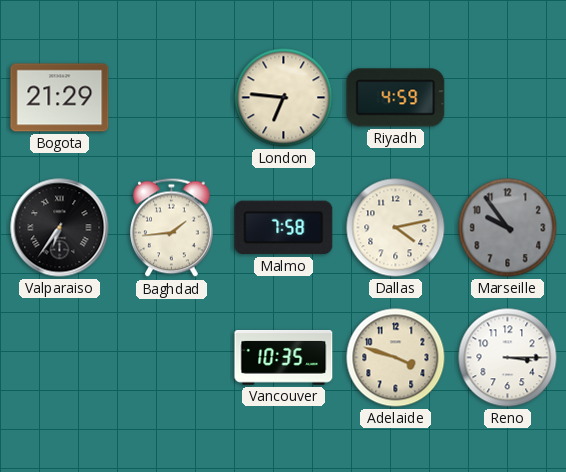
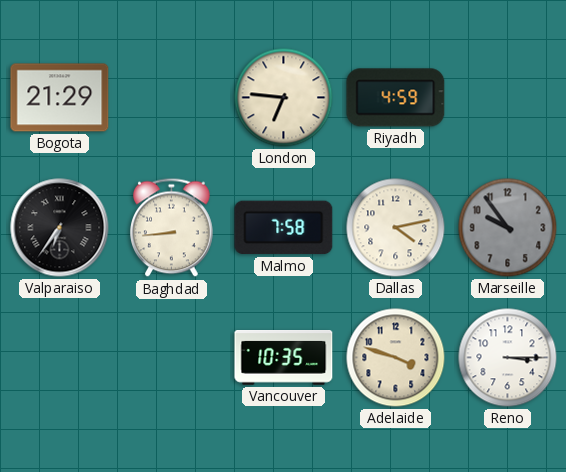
Baghdad: 1:44 -> 8:44 (172, 228)
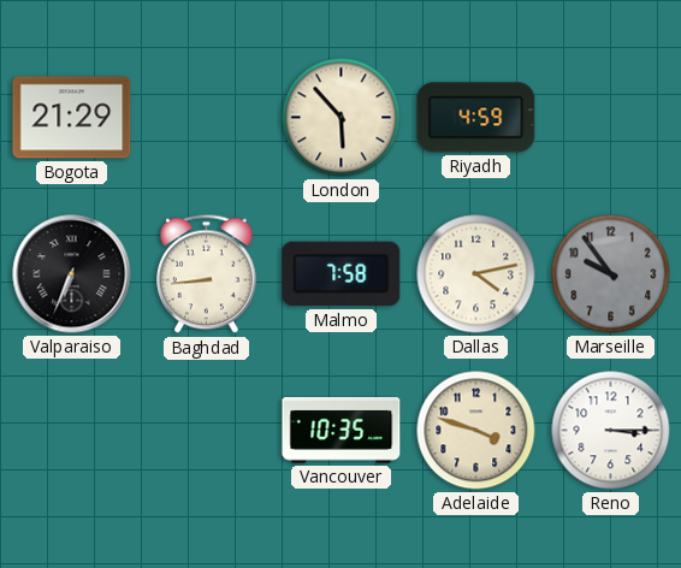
London: 6:46 -> 5:53 (342, 118)
Valparaiso: 6:36 -> 6:34 (72, 274)
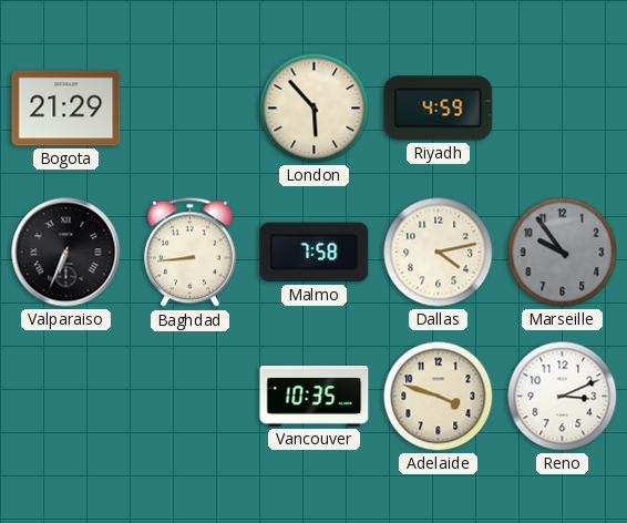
Reno: 3:15 -> 3:11 (563, 397)
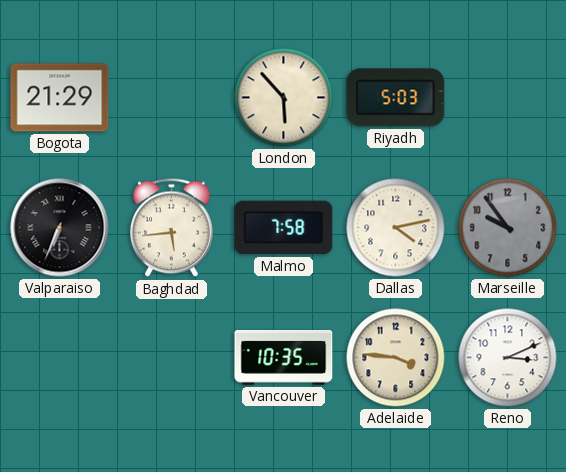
Riyadh: 4:59 -> 5:03 (396, 98)
Baghdad: 8:44 -> 5:44 (172, 228)
Adelaide: 3:48 -> 3:46 (396, 358)
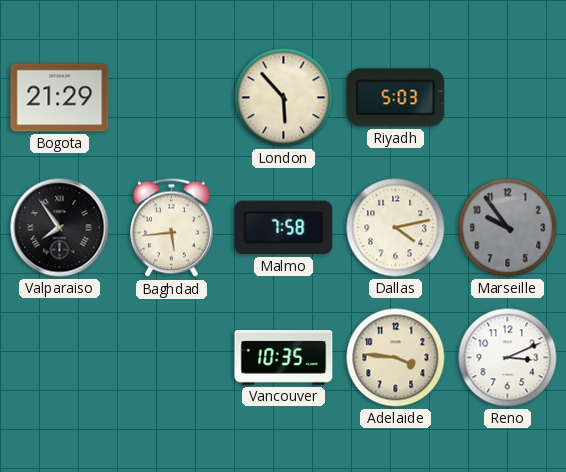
Valparaiso: 6:34 -> 7:54 (60, 228)
